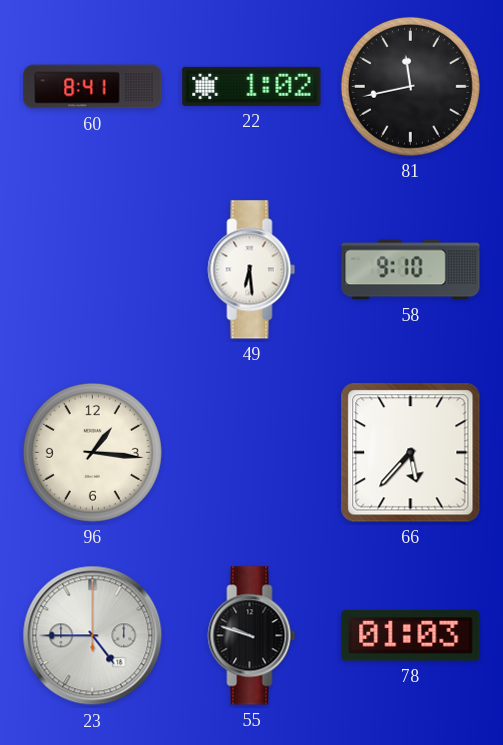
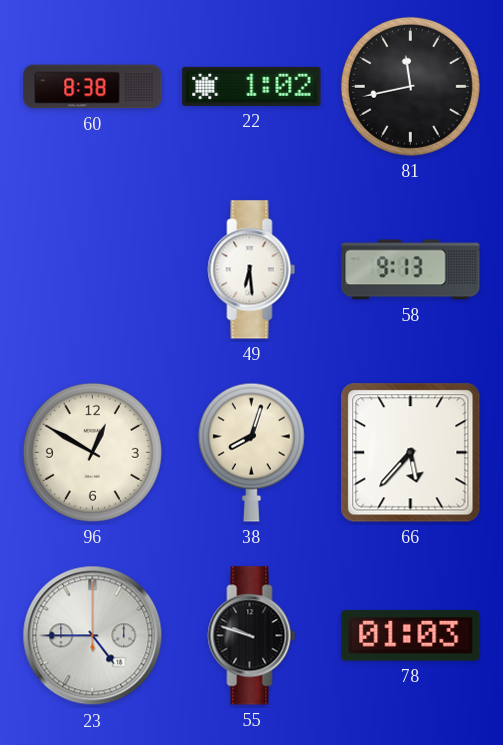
60: 8:41 -> 8:38 (93, 87)
58: 9:10 -> 9:13 (411, 270)
96: 1:16 -> 12:50 (92, 452)
38: none -> 8:03 (251, 452)
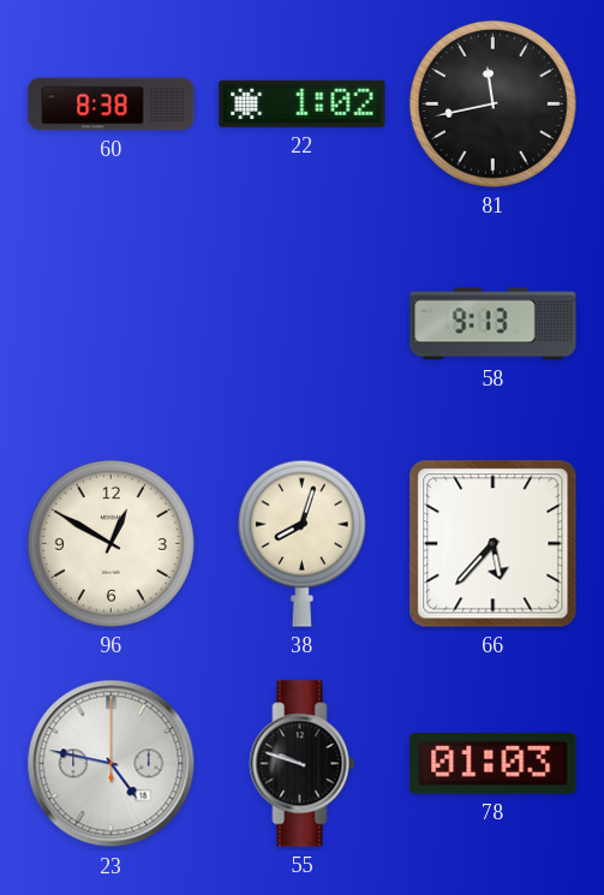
49: 6:29 -> none (252, 270)
23: 4:45 -> 4:47 (112, 764)
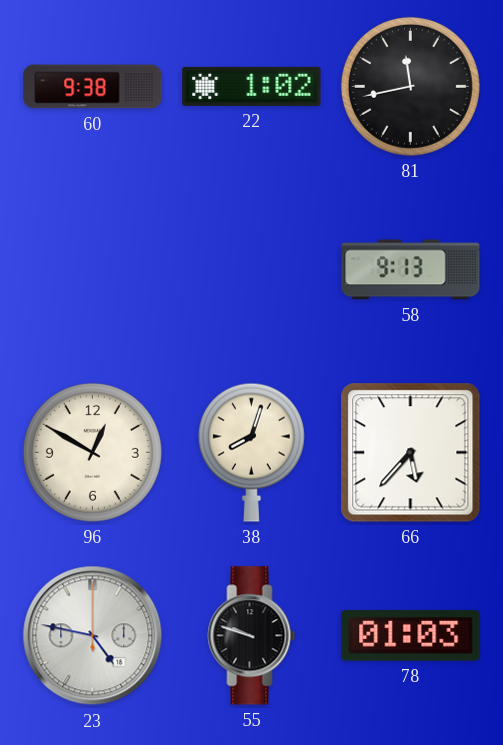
60: 8:38 -> 9:38 (93, 87)
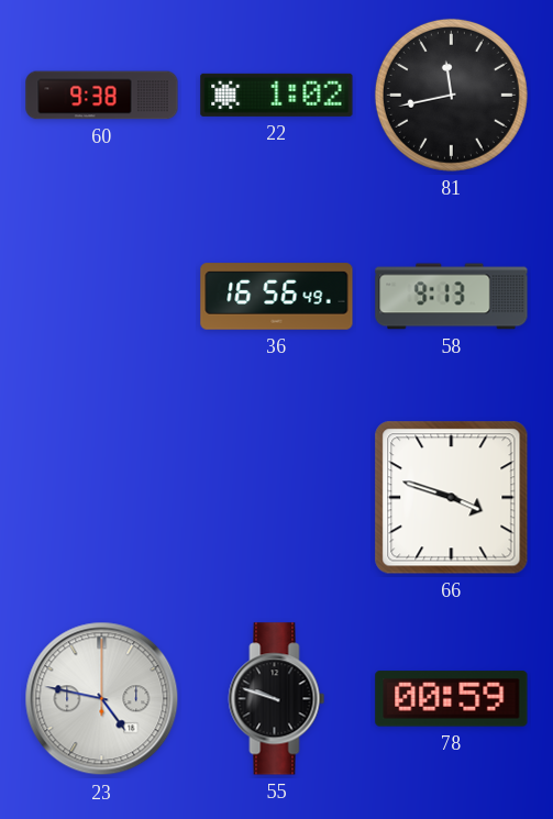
36: none -> 16:56 (277, 297)
96: 12:50 -> none (92, 452)
38: 8:03 -> none (251, 452)
66: 5:37 -> 3:48 (452, 498)
78: 01:03 -> 00:59 (452, 699)
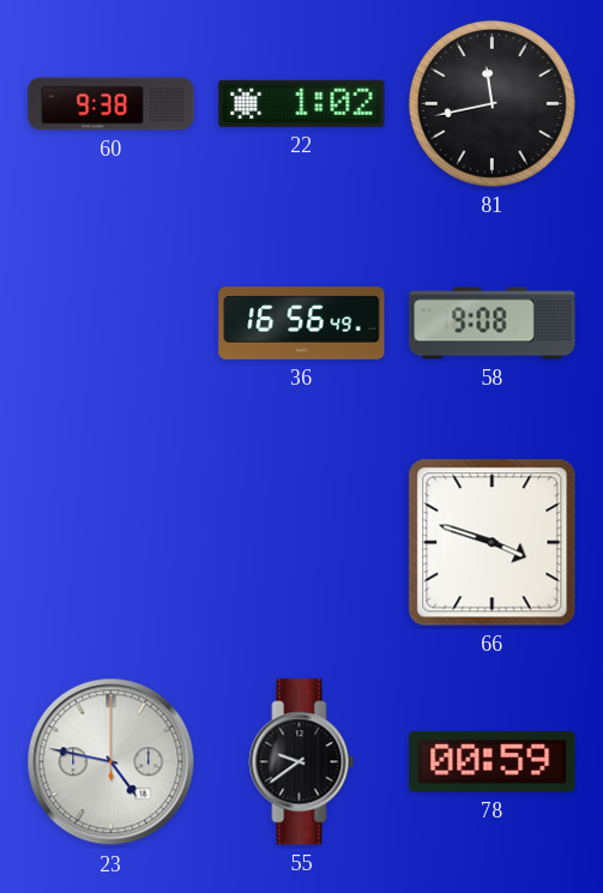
58: 9:13 -> 9:08 (493, 324)
55: 9:48 -> 9:39 (302, 762)
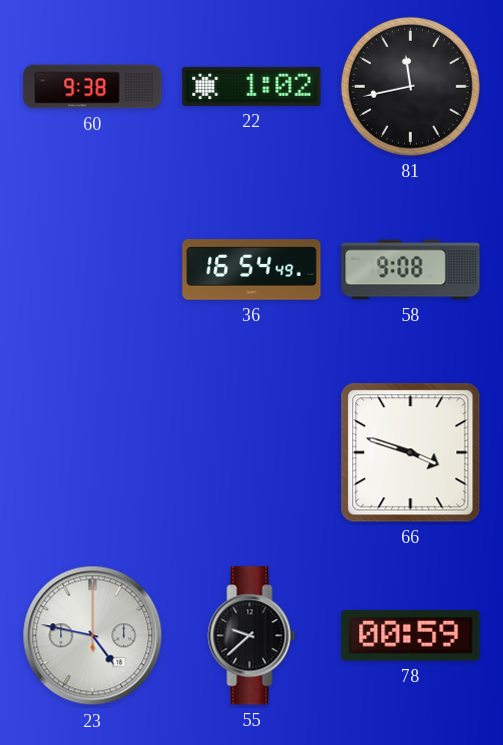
36: 16:56 -> 16:54 (252, 270)
55: 9:39 -> 9:38 (252, 636)
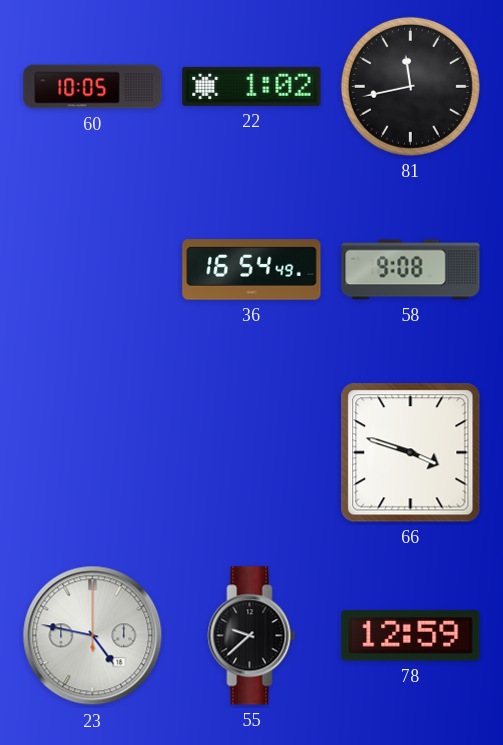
60: 9:38 -> 10:05 (93, 87)
78: 00:59 -> 12:59 (411, 636)
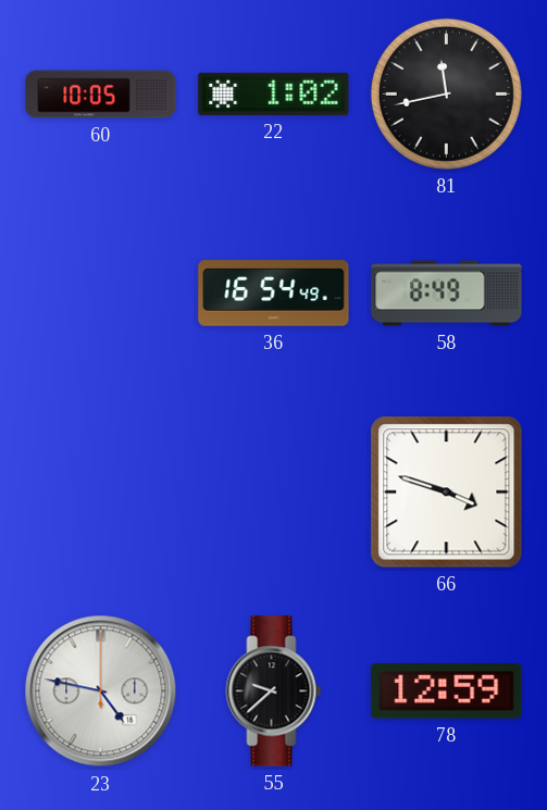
58: 9:08 -> 8:49 (447, 294)
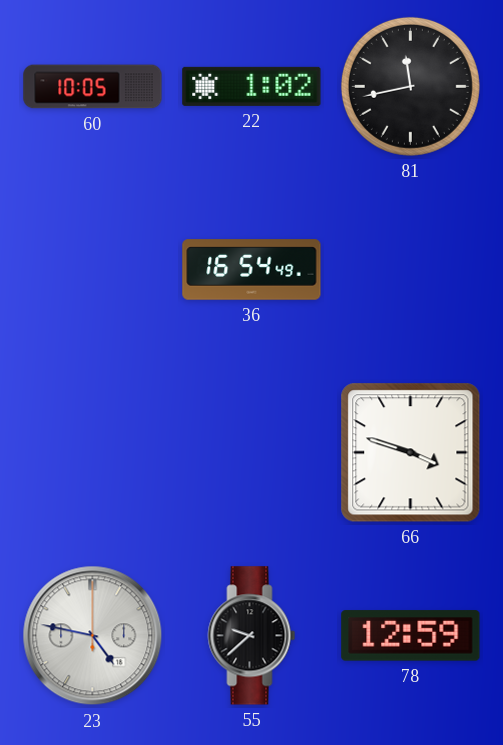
58: 8:49 -> none (447, 294)
